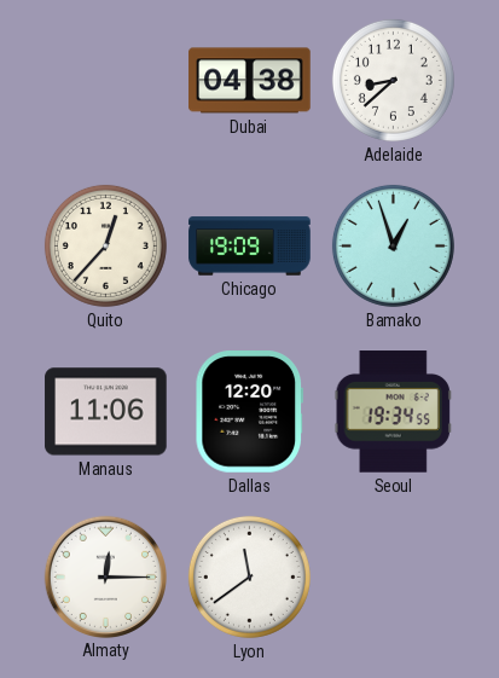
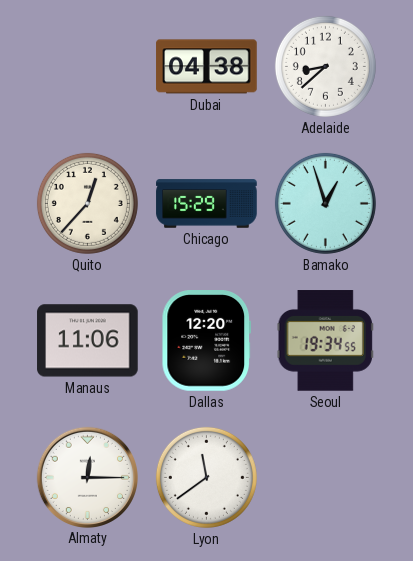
Chicago: 19:09 -> 15:29 (207, 204)
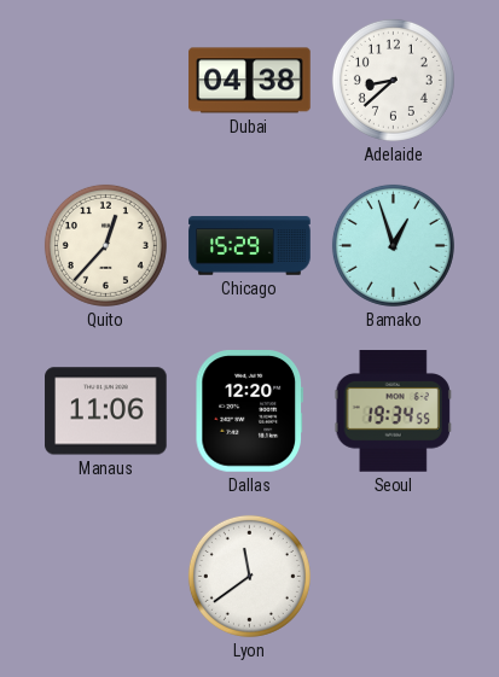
Almaty: 12:15 -> none (87, 477)
